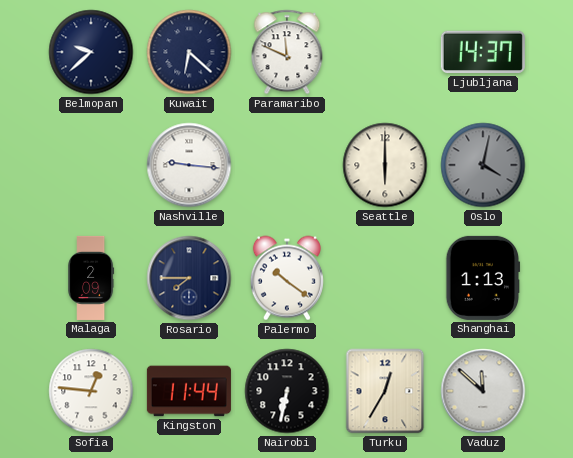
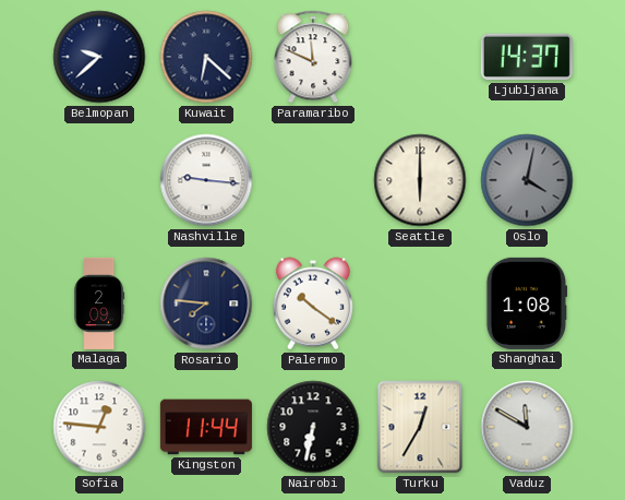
Rosario: 7:45 -> 7:46 (206, 303)
Shanghai: 1:13 -> 1:08 (527, 303)
Vaduz: 11:52 -> 11:50 (527, 427)
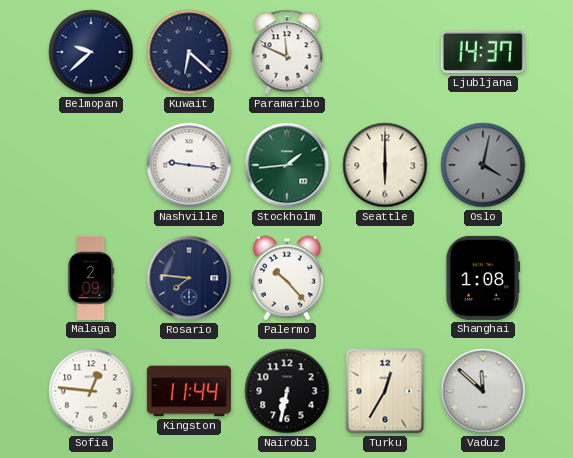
Stockholm: none -> 1:44 (287, 165)
Palermo: 10:21 -> 10:23 (287, 278)
Vaduz: 11:50 -> 11:52 (483, 391)
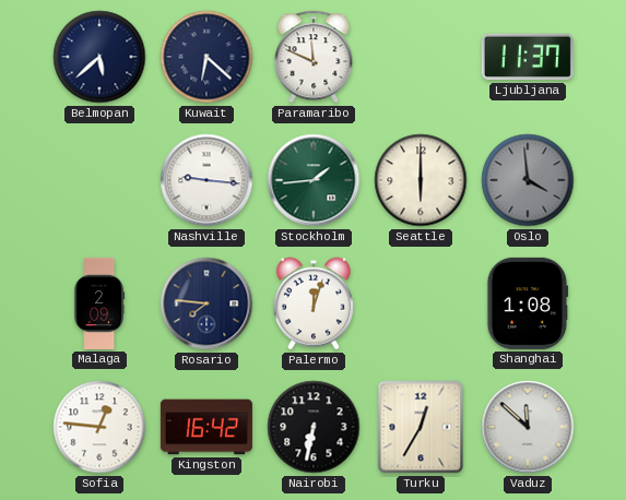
Belmopan: 9:38 -> 5:38 (99, 57)
Ljubljana: 14:37 -> 11:37 (528, 57)
Oslo: 4:02 -> 3:59 (528, 180)
Palermo: 10:23 -> 12:03 (314, 303)
Kingston: 11:44 -> 16:42 (206, 427)
